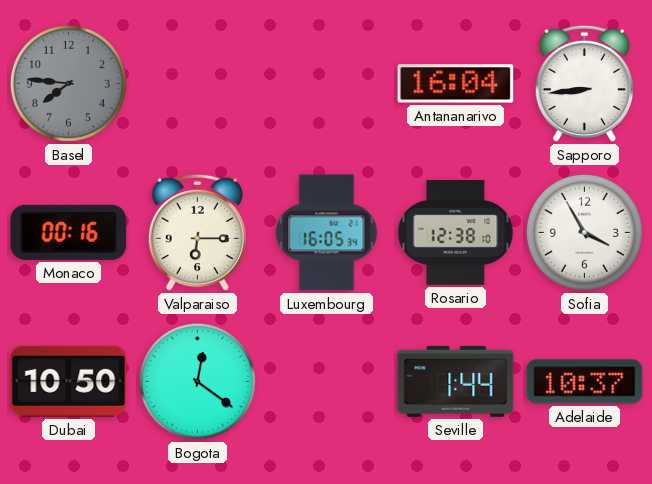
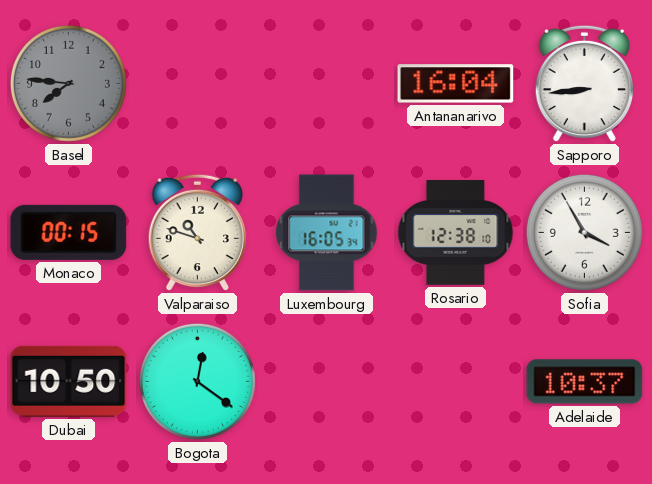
Monaco: 00:16 -> 00:15 (69, 232)
Valparaiso: 6:15 -> 10:48 (197, 233)
Seville: 1:44 -> none (456, 381)
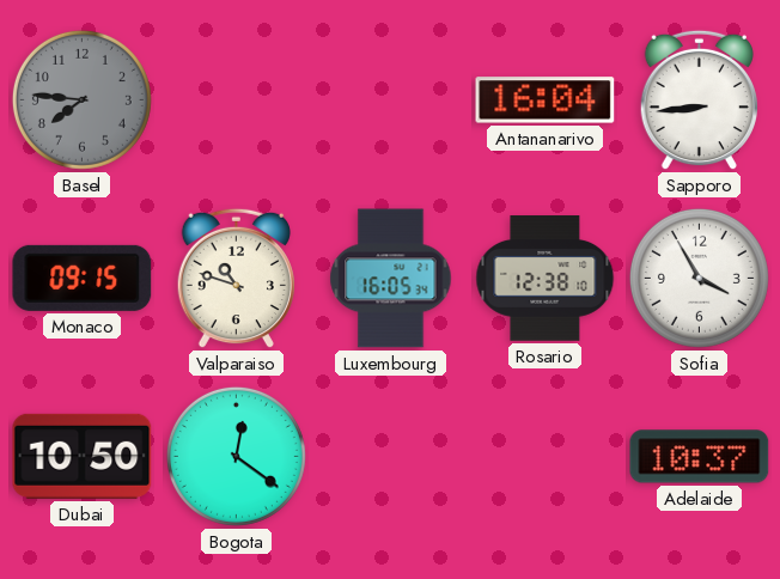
Monaco: 00:15 -> 09:15 (83, 278)
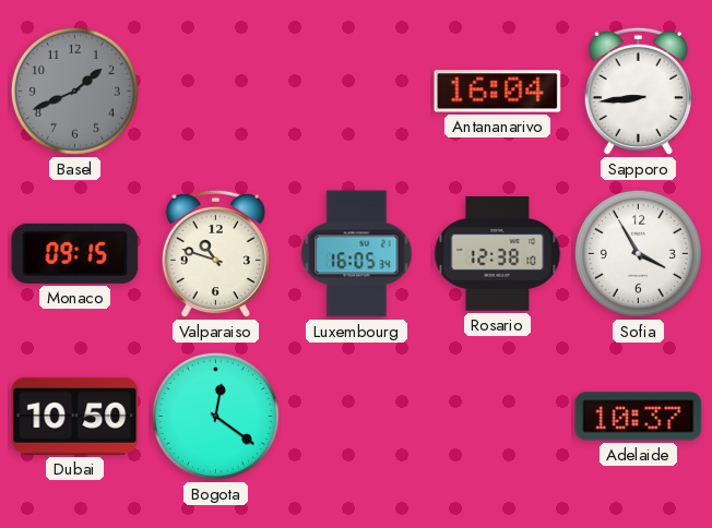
Basel: 7:46 -> 1:41 (74, 91)
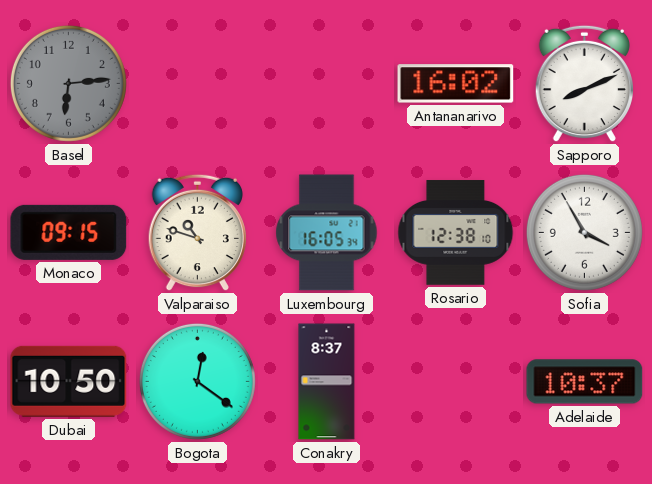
Basel: 1:41 -> 6:14 (68, 83)
Antananarivo: 16:04 -> 16:02 (456, 84)
Sapporo: 8:44 -> 8:11 (584, 84)
Conakry: none -> 8:37 (327, 382)
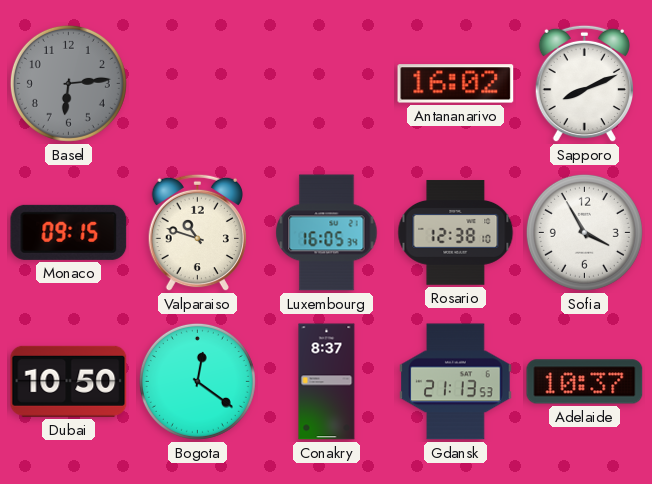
Gdansk: none -> 21:13 (456, 382)
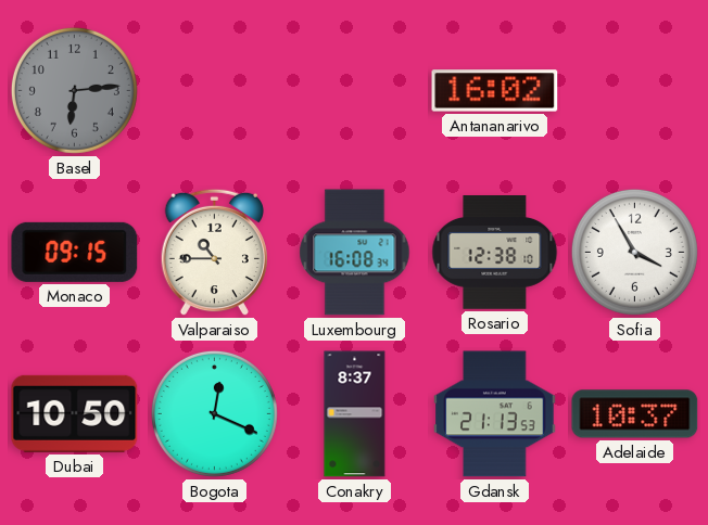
Sapporo: 8:11 -> none (584, 84)
Valparaiso: 10:48 -> 10:45 (214, 253)
Luxembourg: 16:05 -> 16:08 (355, 253)
Bogota: 12:21 -> 12:19 (214, 413)
